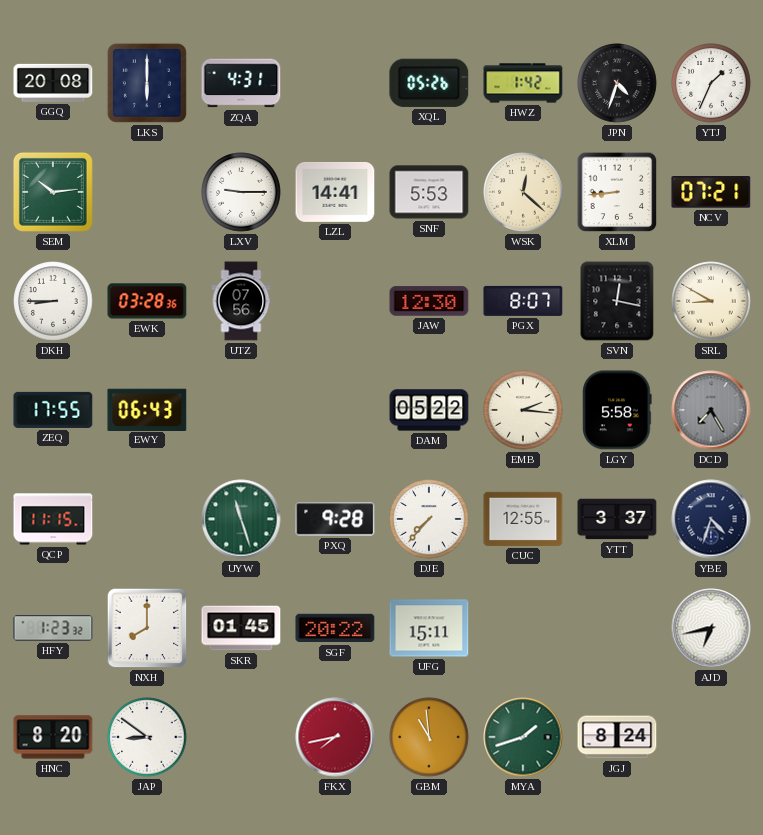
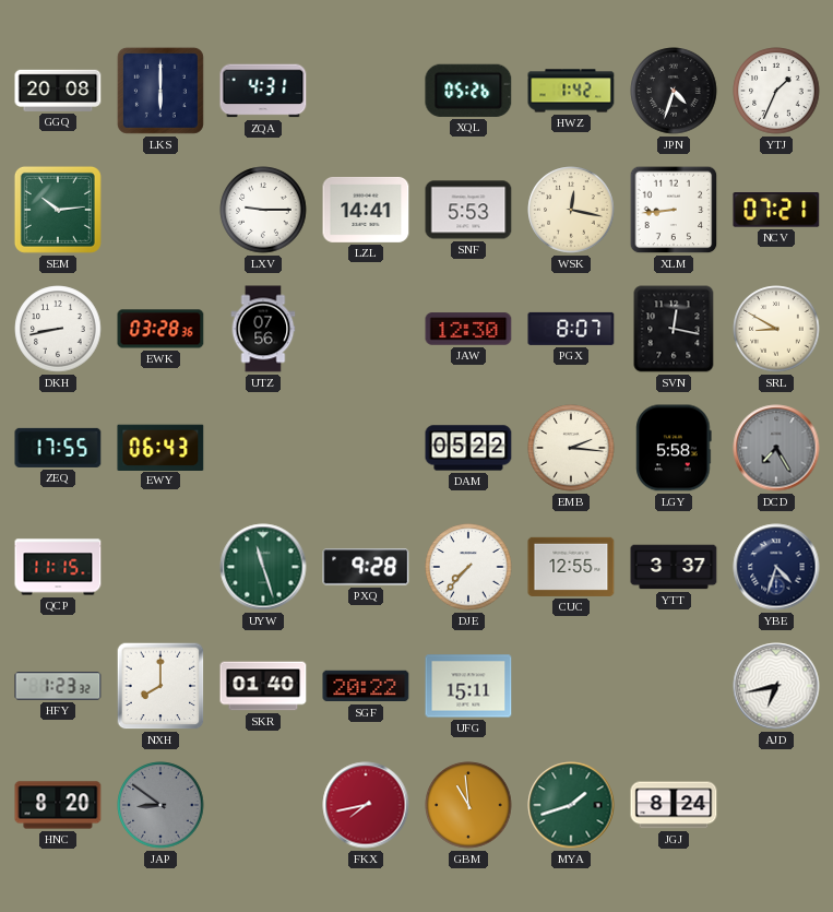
WSK: 12:22 -> 12:17 (571, 210)
DKH: 8:45 -> 8:43 (58, 329)
SKR: 01:45 -> 01:40 (263, 686)
JAP dial: white -> grey (160, 805)
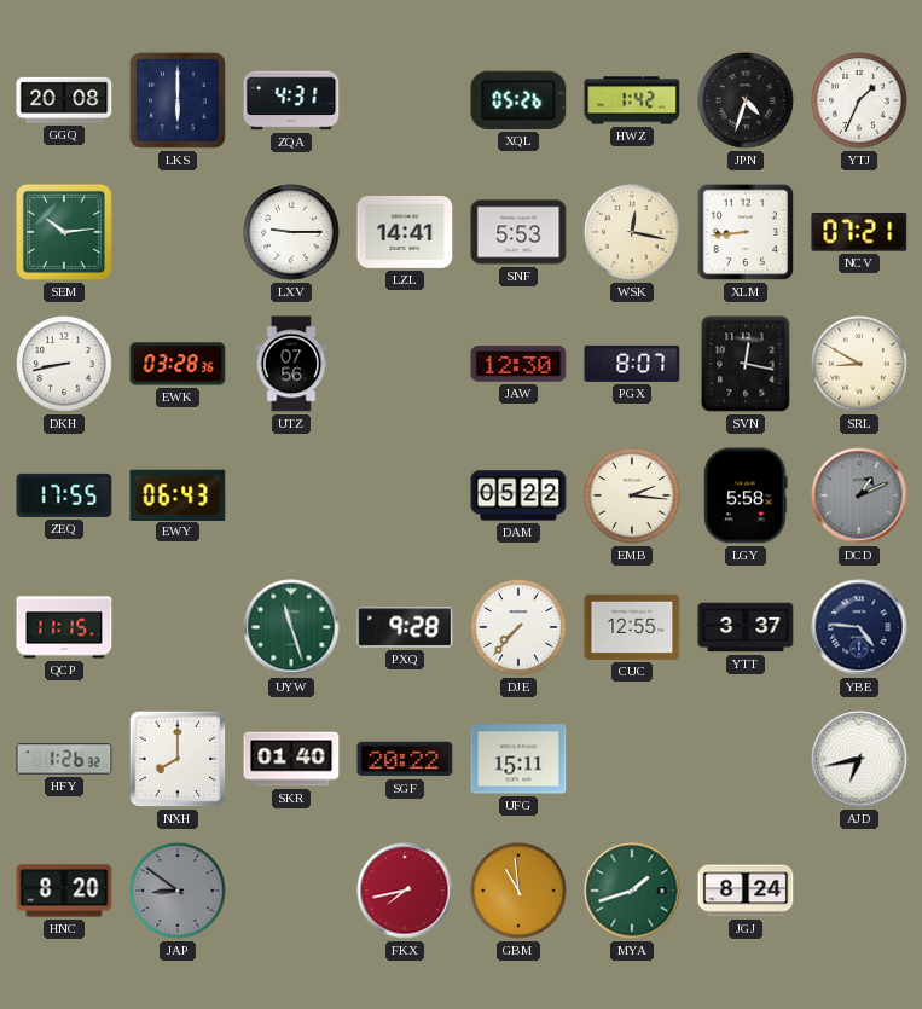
DCD: 7:25 -> 1:11 (859, 495)
YBE: 4:33 -> 4:46 (859, 627)
HFY: 1:23 -> 1:26 (64, 759)
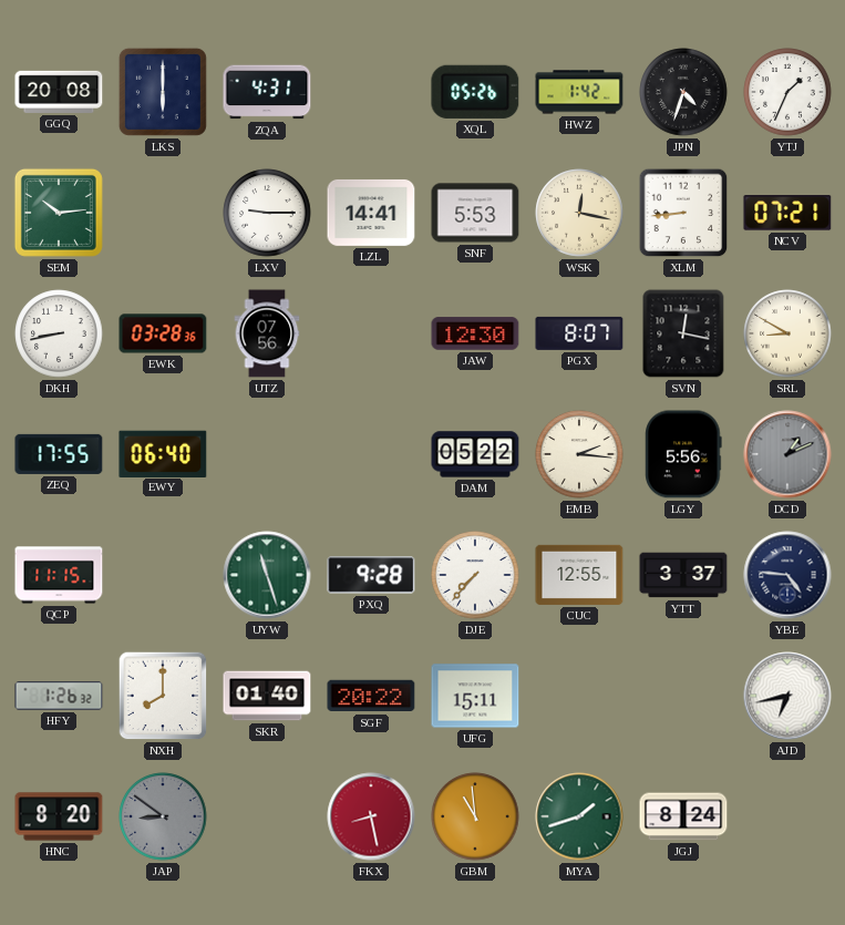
EWY: 06:43 -> 06:40 (163, 453)
LGY: 5:58 -> 5:56 (683, 454)
FKX: 7:43 -> 8:28 (371, 816)
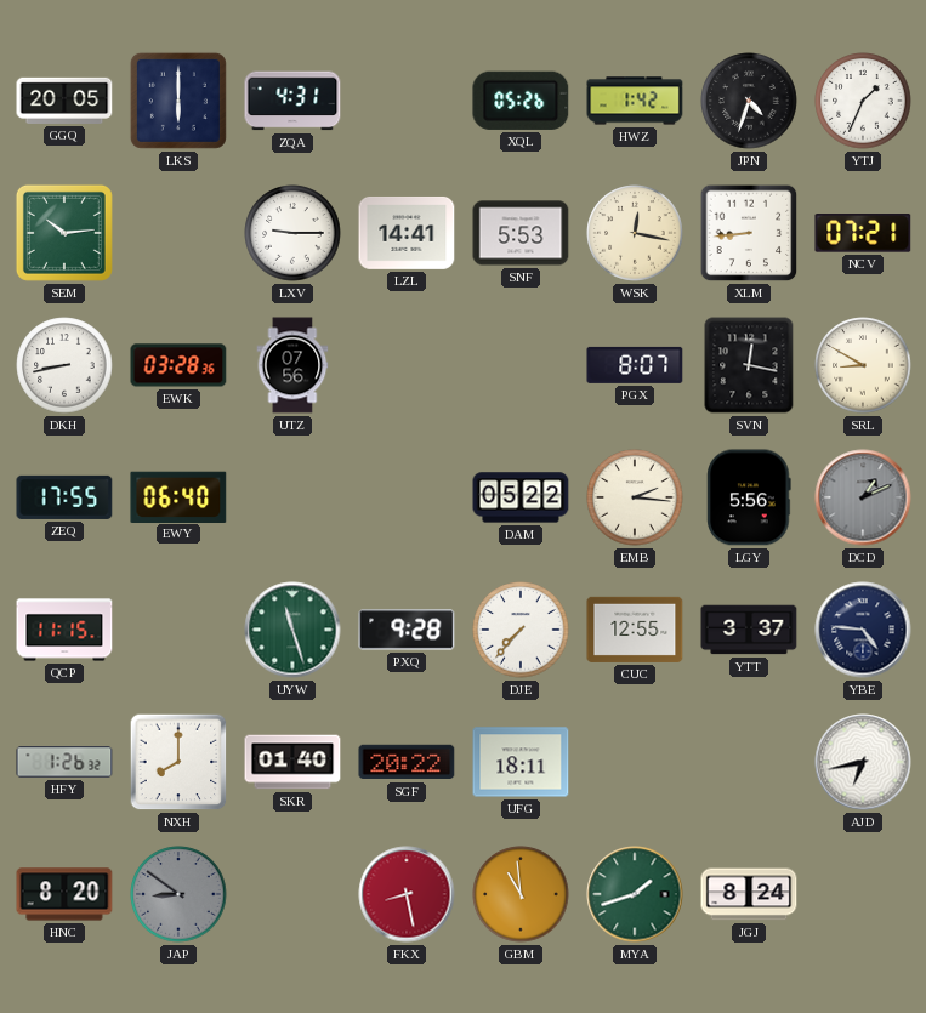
GGQ: 20:08 -> 20:05 (64, 101)
JAW: 12:30 -> none (475, 333)
UFG: 15:11 -> 18:11 (521, 762)
